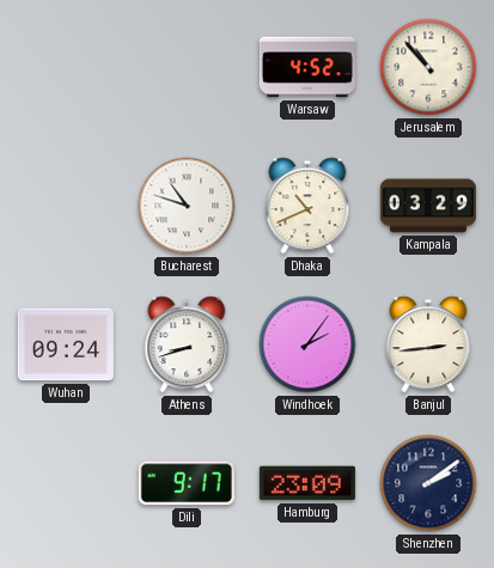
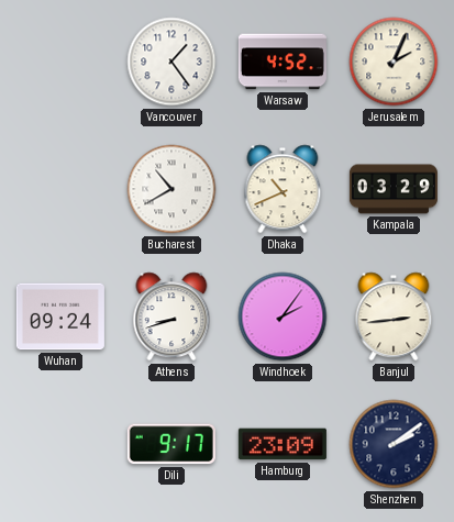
Vancouver: none -> 1:24 (171, 62)
Jerusalem: 10:53 -> 2:04 (394, 62)
Bucharest: 10:48 -> 10:40 (171, 189)
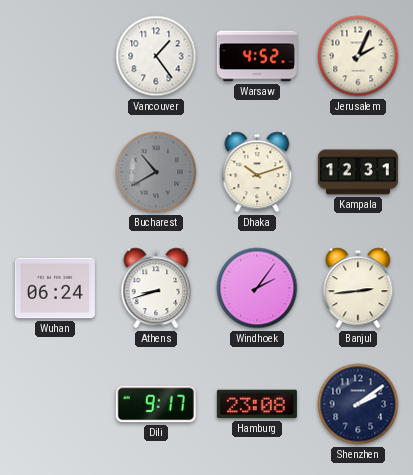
Bucharest dial: white -> grey (156, 172)
Dhaka: 10:41 -> 10:12 (257, 172)
Kampala: 03:29 -> 12:31 (358, 172)
Wuhan: 09:24 -> 06:24 (55, 288)
Hamburg: 23:09 -> 23:08 (257, 404)
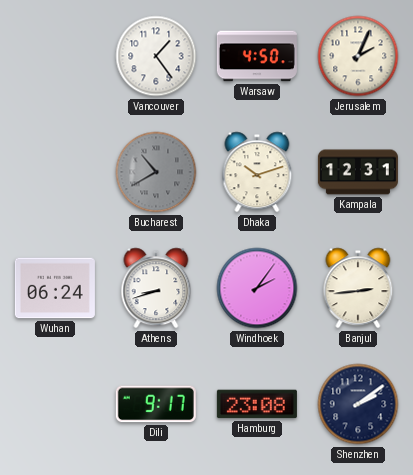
Warsaw: 4:52 -> 4:50 (257, 56)
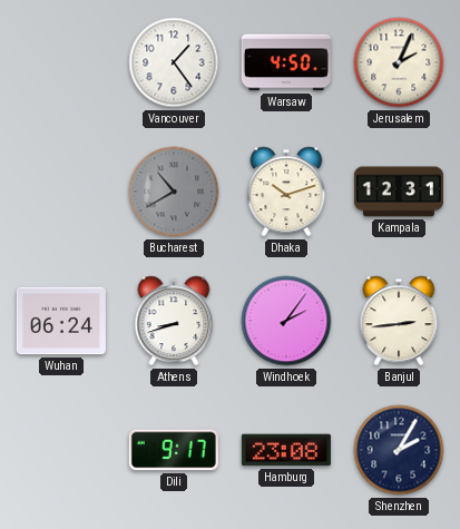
Shenzhen: 2:09 -> 2:05 (399, 450)
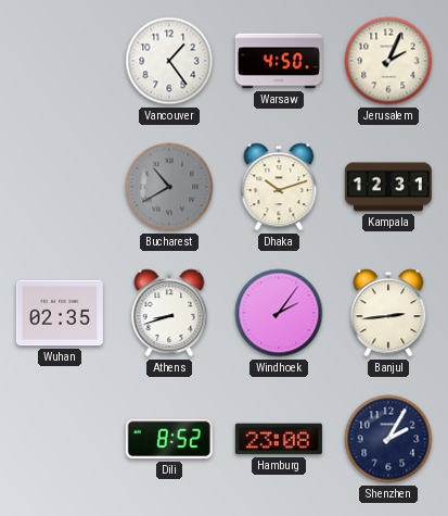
Wuhan: 06:24 -> 02:35 (60, 313)
Dili: 9:17 -> 8:52 (169, 439)
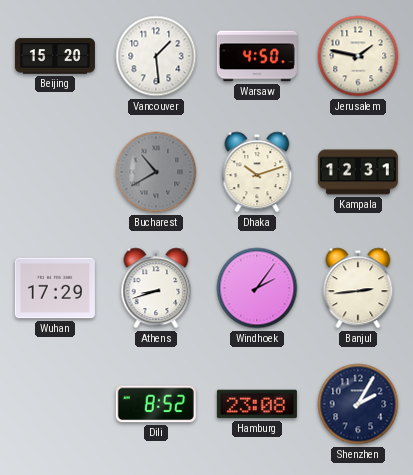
Beijing: none -> 15:20 (55, 56)
Vancouver: 1:24 -> 1:29 (156, 56)
Jerusalem: 2:04 -> 1:47 (358, 56)
Wuhan: 02:35 -> 17:29 (55, 288)
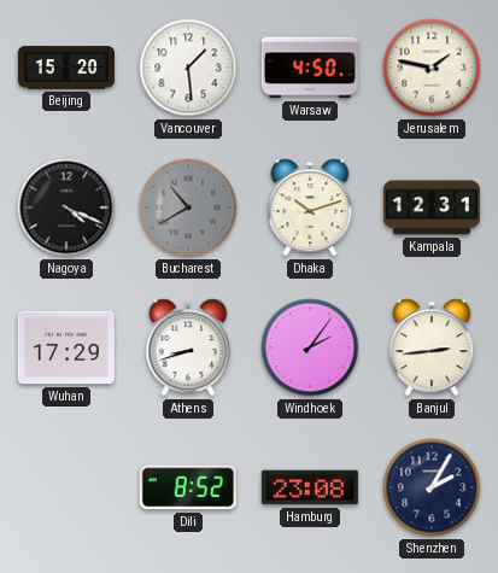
Nagoya: none -> 4:19 (66, 207)
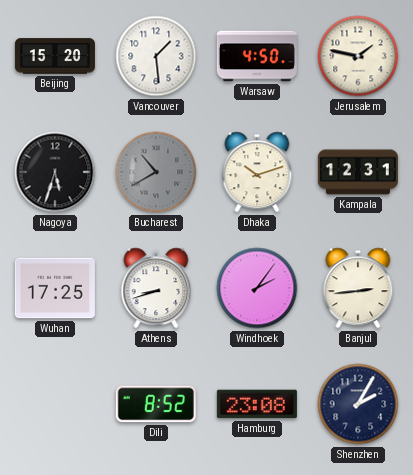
Nagoya: 4:19 -> 5:33 (55, 172)
Wuhan: 17:29 -> 17:25 (55, 288)
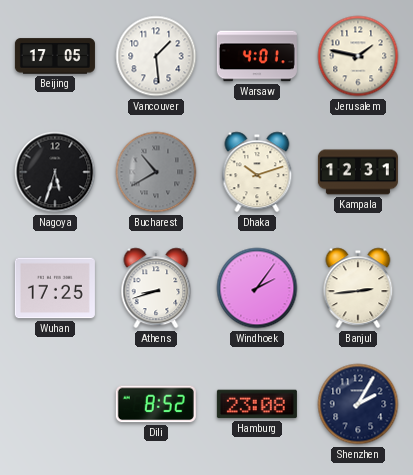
Beijing: 15:20 -> 17:05 (55, 56)
Warsaw: 4:50 -> 4:01 (257, 56)
